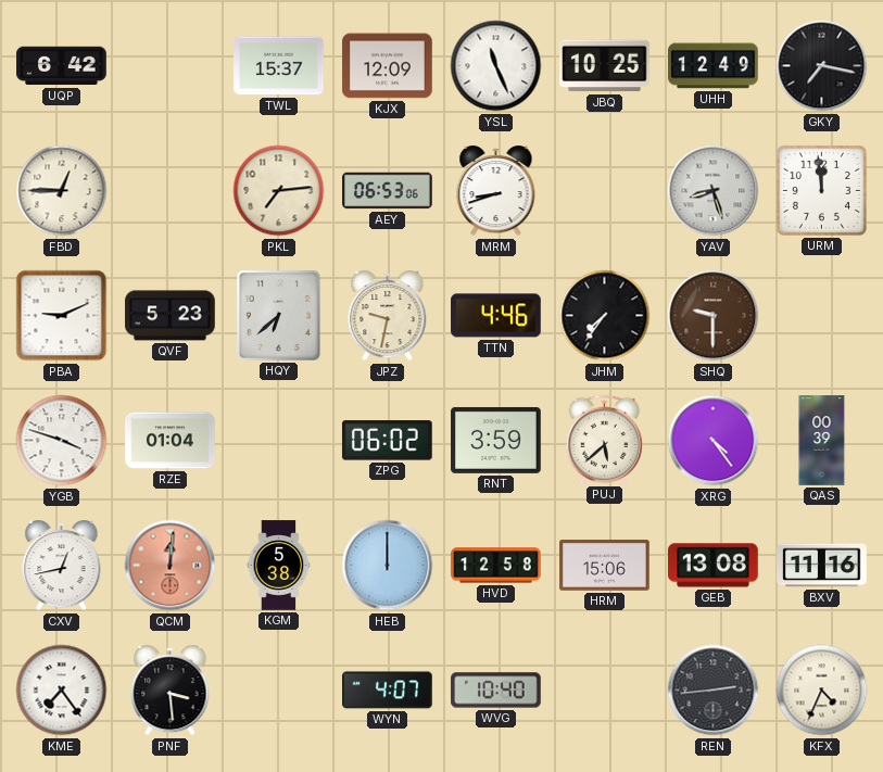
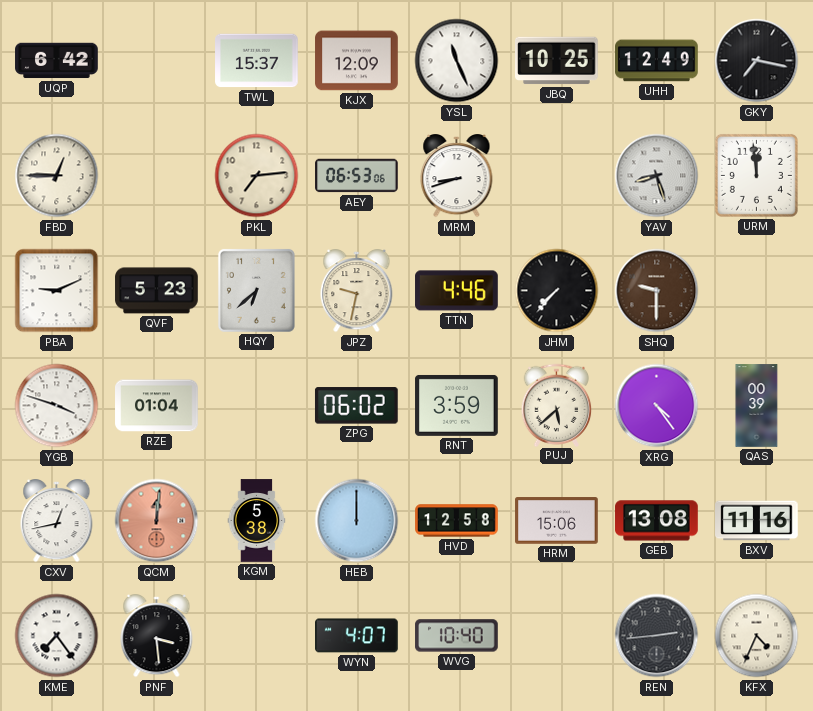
JHM: 7:36 -> 7:37 (557, 291)
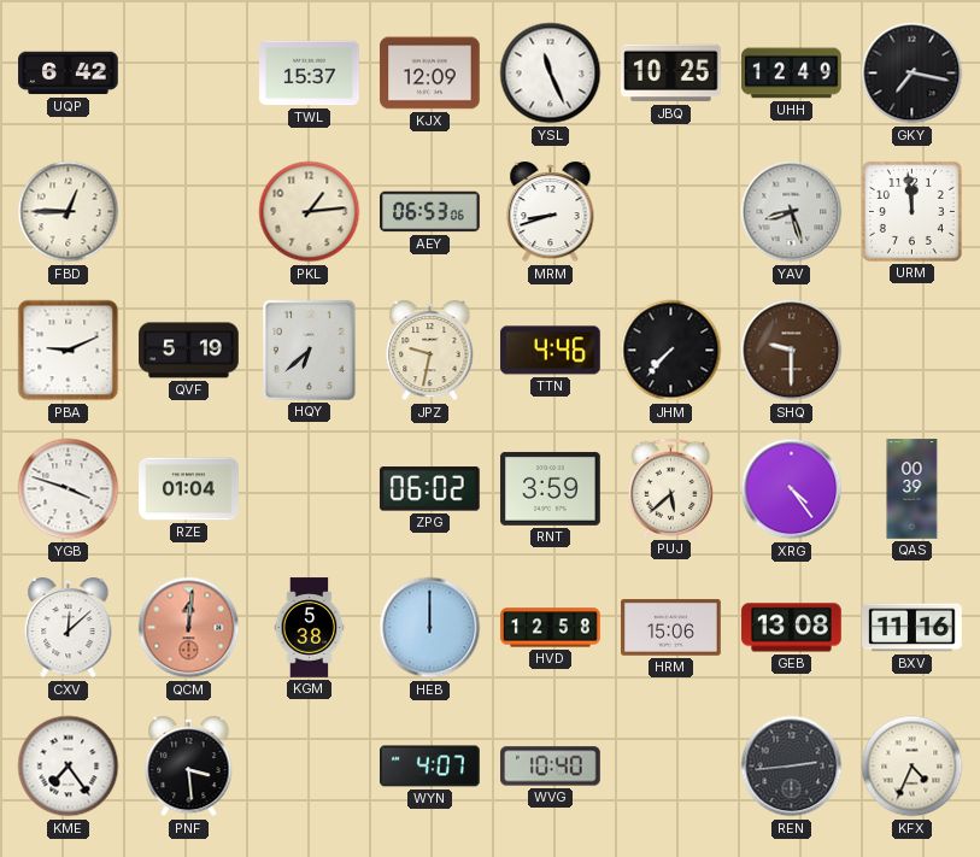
PKL: 7:14 -> 1:14 (310, 212)
QVF: 5:23 -> 5:19 (189, 351)
CXV: 12:43 -> 12:08 (69, 629)
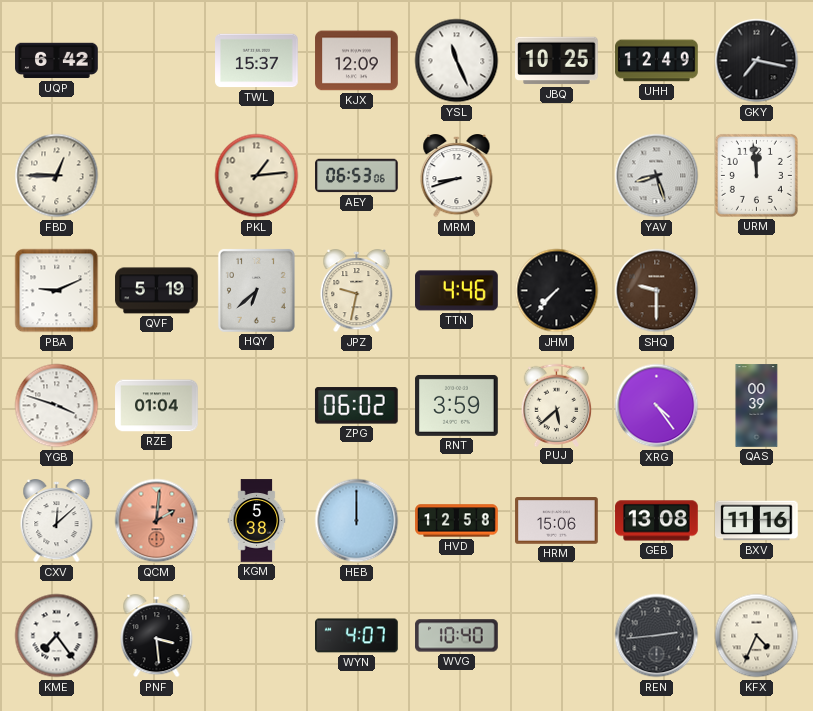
QCM: 12:01 -> 2:01 (157, 521)
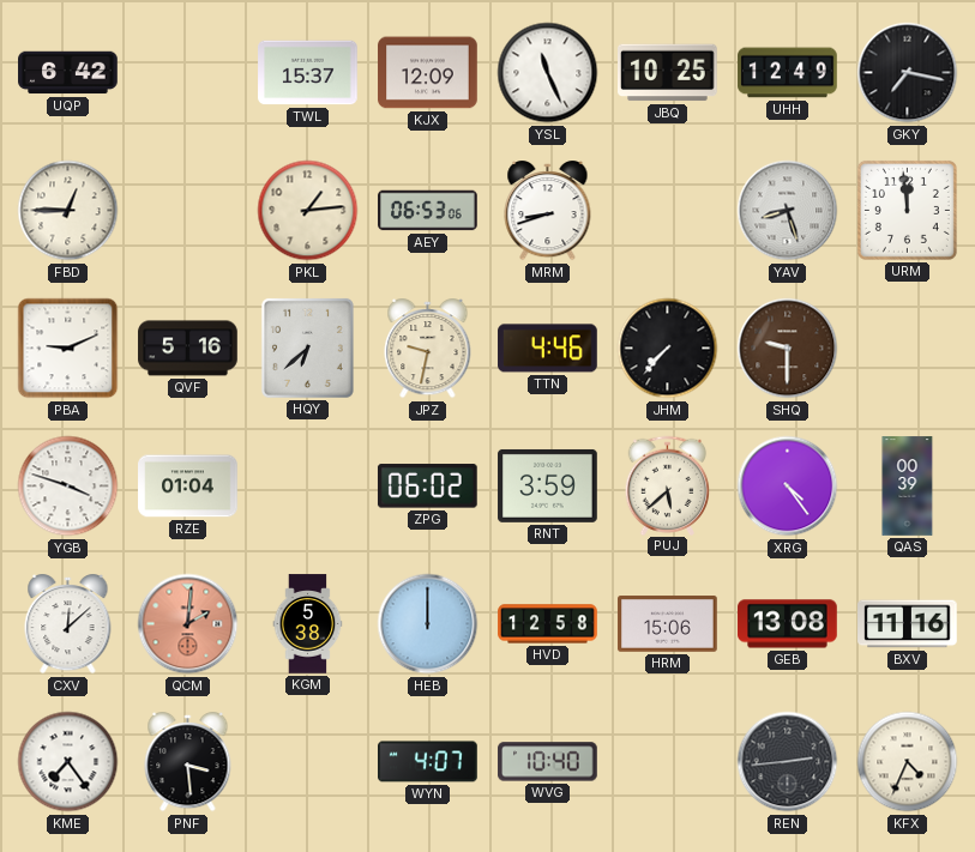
QVF: 5:19 -> 5:16 (188, 349)
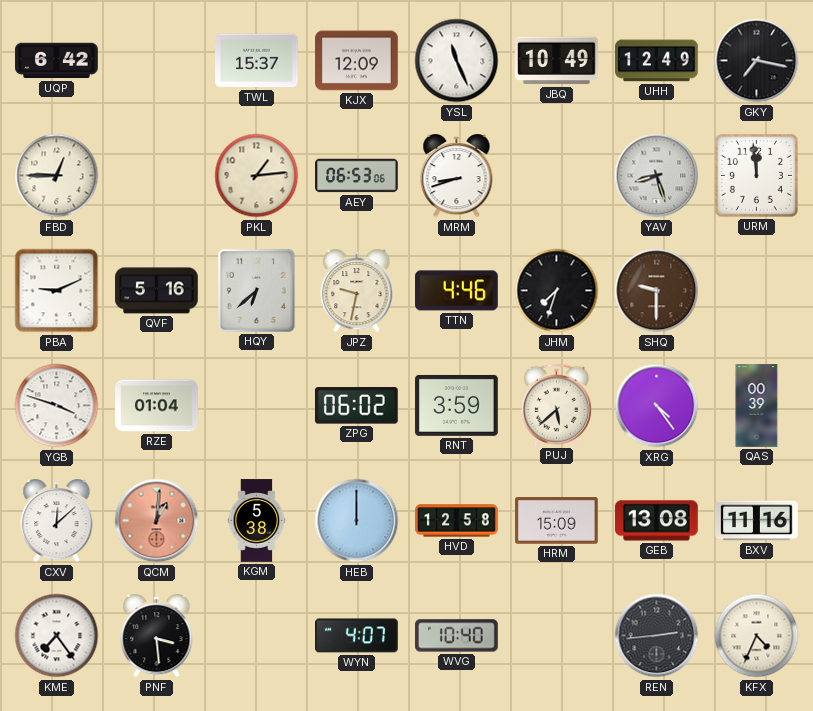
JBQ: 10:25 -> 10:49 (557, 61)
JHM: 7:37 -> 7:33 (557, 291)
QCM: 2:01 -> 1:01 (157, 521)
HRM: 15:06 -> 15:09 (557, 521)
